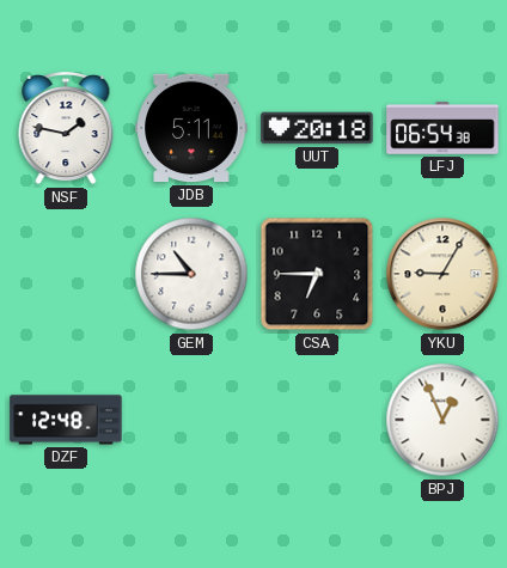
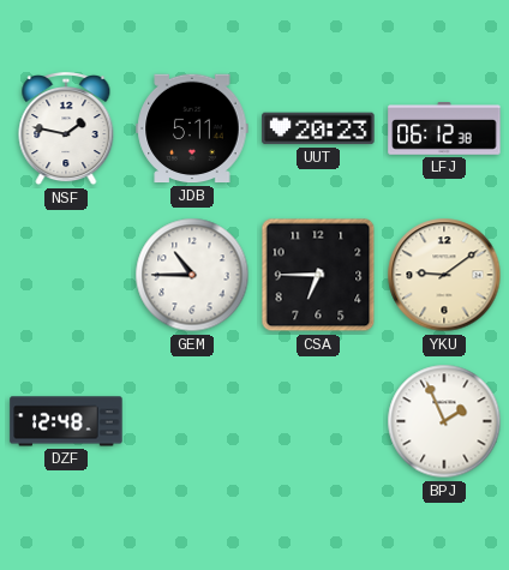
UUT: 20:18 -> 20:23 (318, 128)
LFJ: 06:54 -> 06:12 (444, 128)
YKU: 9:05 -> 9:09 (444, 275)
BPJ: 12:56 -> 1:56 (444, 421)
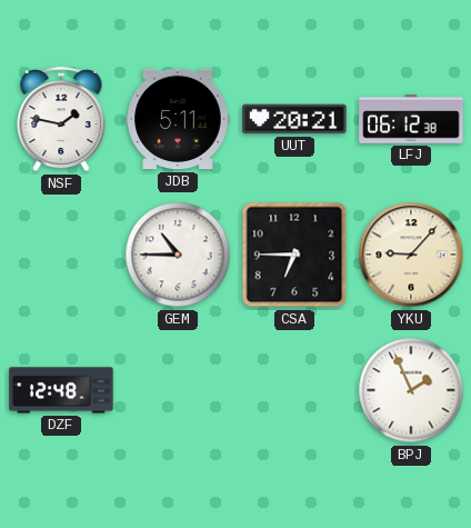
UUT: 20:23 -> 20:21 (294, 119)
YKU: 9:09 -> 9:07 (411, 255)
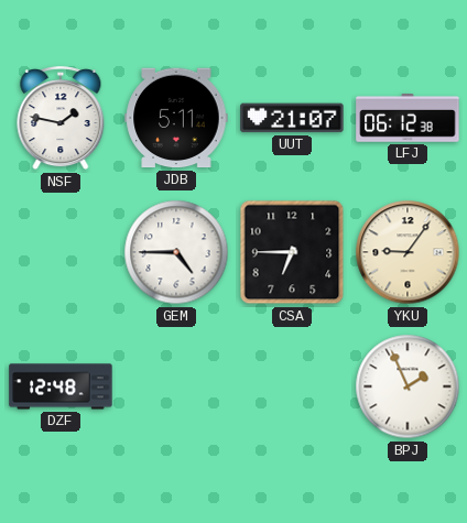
UUT: 20:21 -> 21:07 (292, 118)
GEM: 10:45 -> 4:45 (176, 252)
YKU: 9:07 -> 9:06 (408, 252)
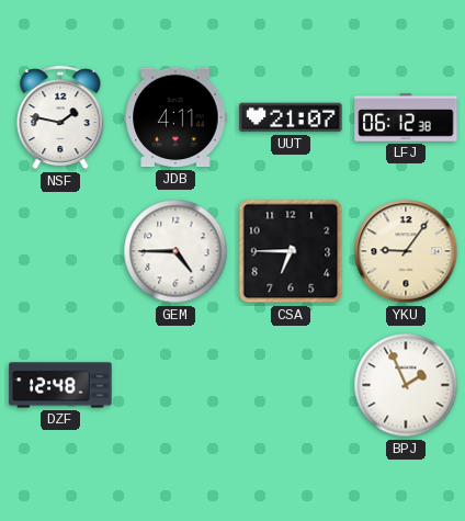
JDB: 5:11 -> 4:11 (175, 117)
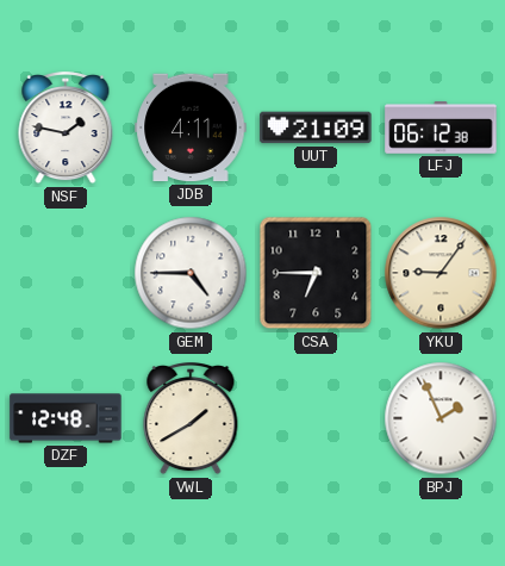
UUT: 21:07 -> 21:09 (316, 127)
VWL: none -> 1:40 (191, 419)
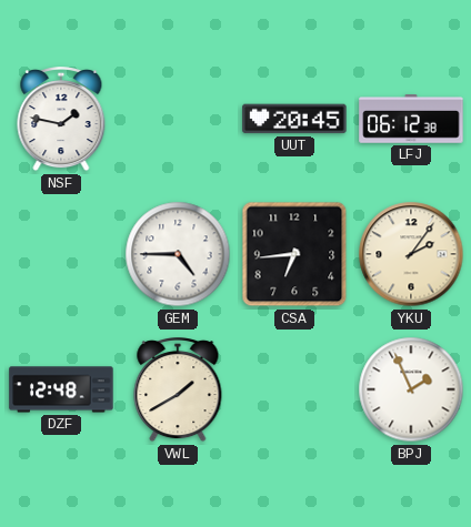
JDB: 4:11 -> none (191, 127)
UUT: 21:09 -> 20:45 (294, 119)
CSA: 6:45 -> 6:44 (294, 254)
YKU: 9:06 -> 2:06 (411, 254)
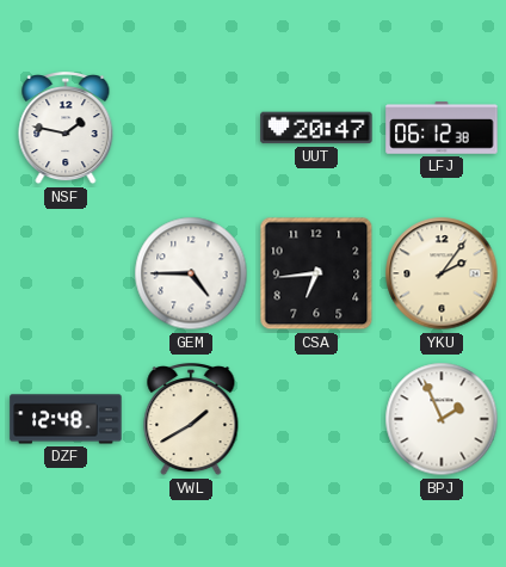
UUT: 20:45 -> 20:47 (316, 128)
